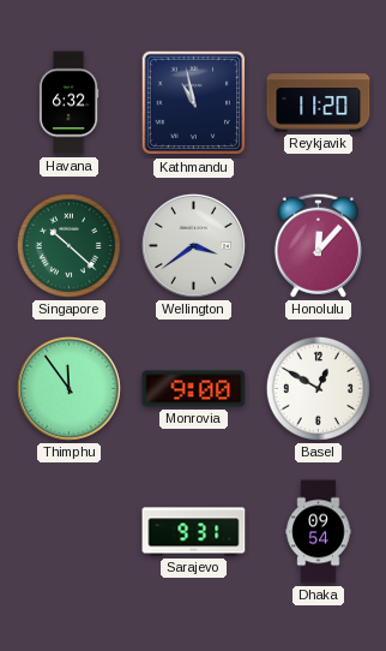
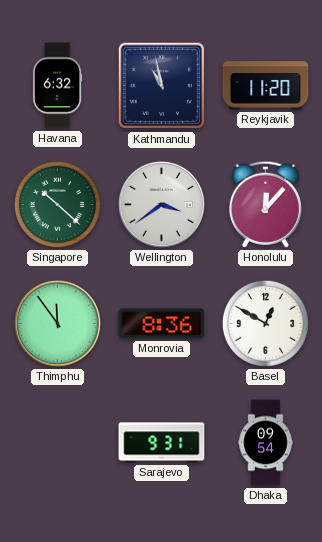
Monrovia: 9:00 -> 8:36 (162, 324)
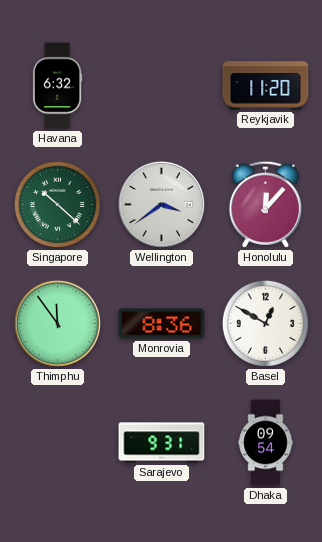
Kathmandu: 10:58 -> none (162, 86)
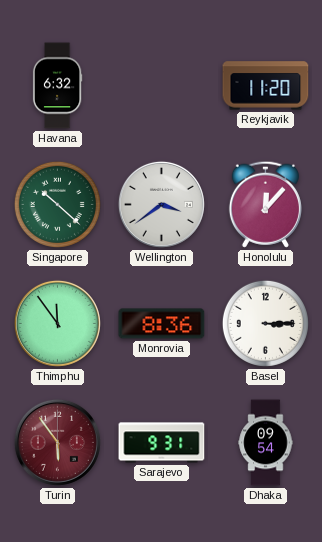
Basel: 12:50 -> 3:15 (265, 323)
Turin: none -> 5:54 (57, 442)
